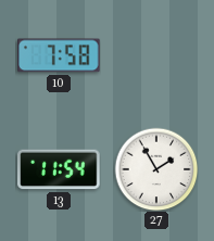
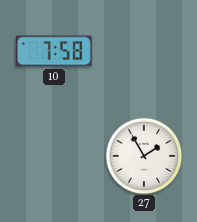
13: 11:54 -> none (59, 169)
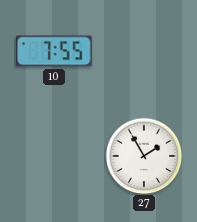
10: 7:58 -> 7:55 (54, 51)
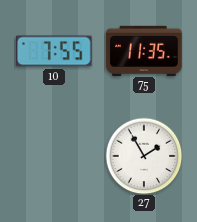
75: none -> 11:35 (144, 50)
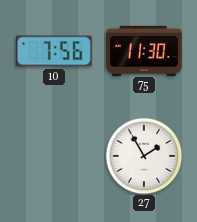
10: 7:55 -> 7:56 (54, 51)
75: 11:35 -> 11:30 (144, 50)
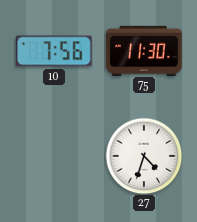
27: 1:55 -> 4:33 (144, 156)
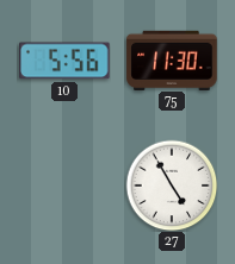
10: 7:56 -> 5:56 (64, 61)
27: 4:33 -> 4:55 (172, 186)
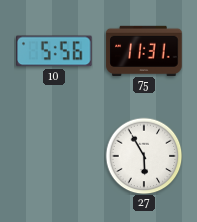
75: 11:30 -> 11:31 (144, 50)
27: 4:55 -> 5:55 (144, 156)
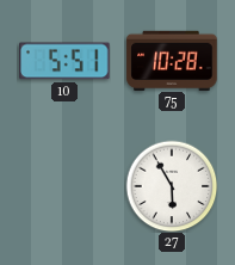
10: 5:56 -> 5:51 (64, 61)
75: 11:31 -> 10:28 (172, 60)
